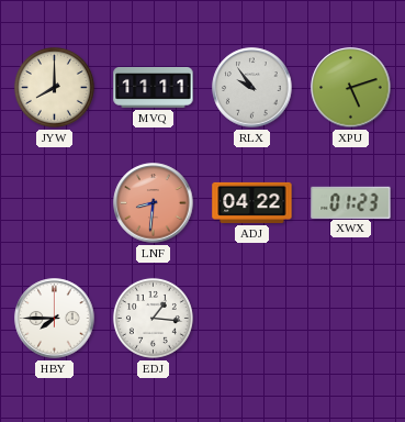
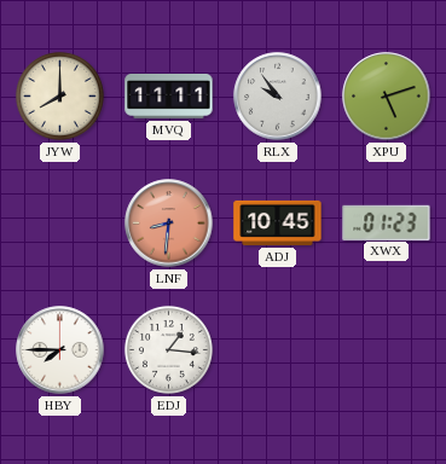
ADJ: 04:22 -> 10:45 (278, 222)
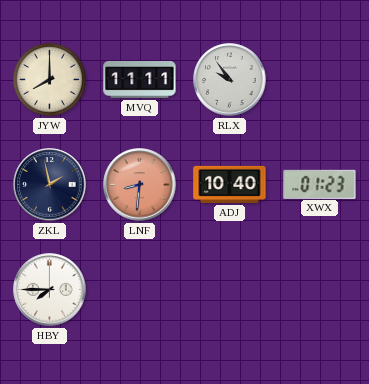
XPU: 5:12 -> none (387, 97)
ZKL: none -> 1:58 (50, 185)
ADJ: 10:45 -> 10:40 (230, 184)
EDJ: 1:16 -> none (168, 349)
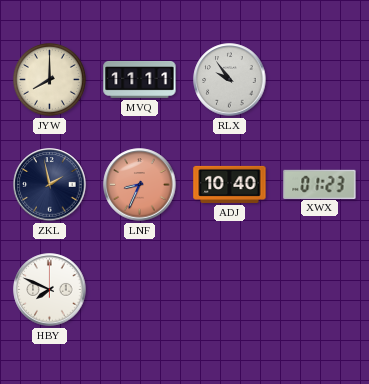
LNF: 8:31 -> 8:34 (140, 185)
HBY: 7:45 -> 7:49 (50, 290)
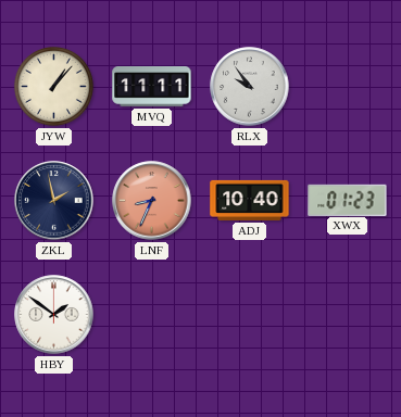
JYW: 8:00 -> 1:07 (53, 86)
HBY: 7:49 -> 1:51 (54, 315)
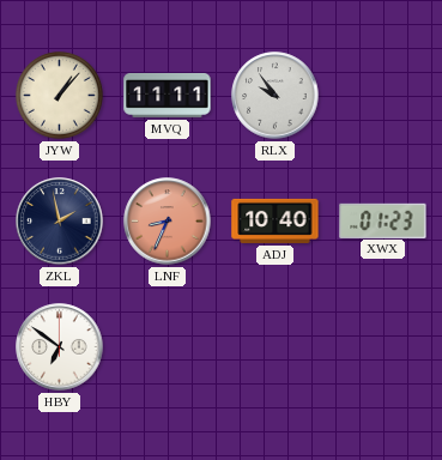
HBY: 1:51 -> 6:51 (60, 347)
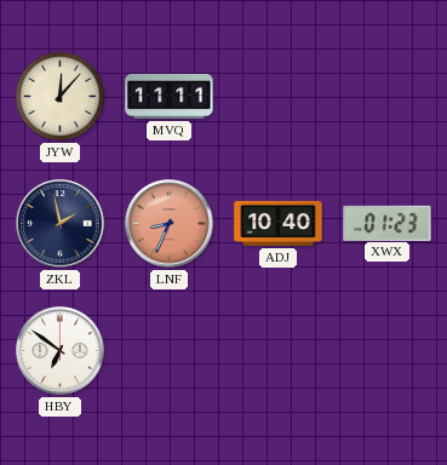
JYW: 1:07 -> 12:07 (59, 96)
RLX: 9:54 -> none (276, 96)
